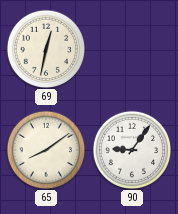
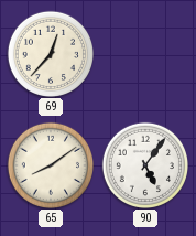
69: 12:32 -> 12:37 (50, 53)
90: 9:06 -> 5:06 (144, 164)
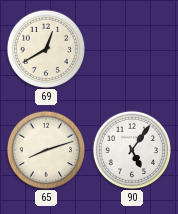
69: 12:37 -> 12:40 (45, 48)
65: 8:09 -> 8:12 (45, 149)
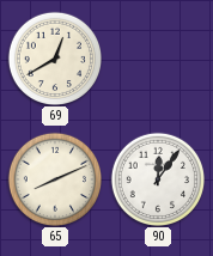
65: 8:12 -> 8:11 (54, 178)
90: 5:06 -> 12:06 (157, 178)
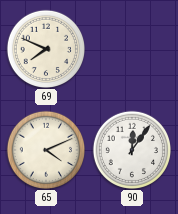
69: 12:40 -> 7:49 (45, 48)
65: 8:11 -> 4:11 (45, 149)
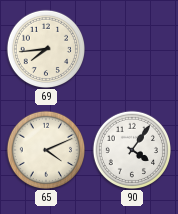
69: 7:49 -> 7:44 (45, 48)
90: 12:06 -> 4:06 (131, 149)
